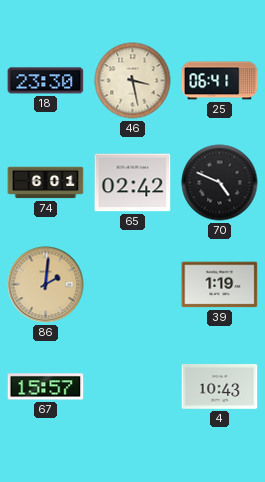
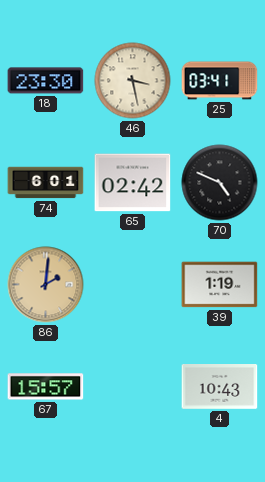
25: 06:41 -> 03:41 (220, 81)
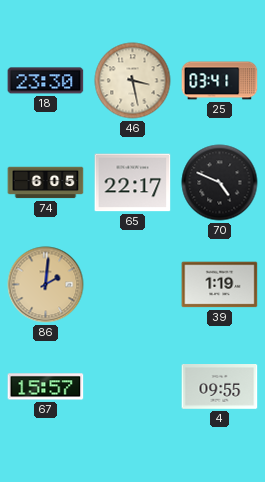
74: 6:01 -> 6:05 (46, 183)
65: 02:42 -> 22:17 (133, 183)
4: 10:43 -> 09:55 (220, 387)
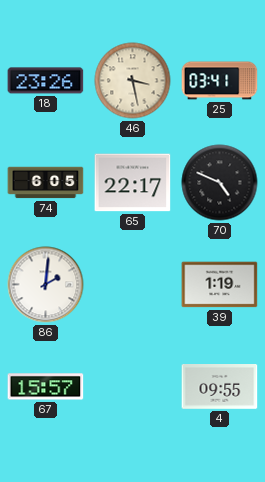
18: 23:30 -> 23:26 (46, 81)
86 dial: champagne -> white (46, 285)
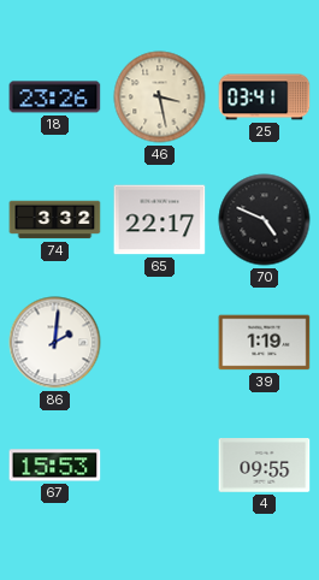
74: 6:05 -> 3:32 (55, 220)
67: 15:57 -> 15:53 (55, 466)
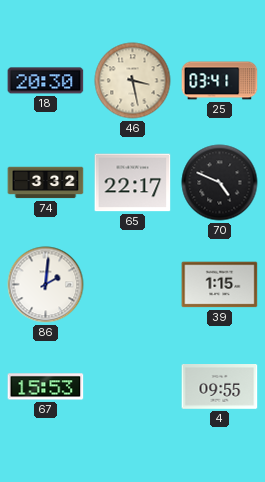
18: 23:26 -> 20:30 (46, 81)
39: 1:19 -> 1:15 (220, 285)
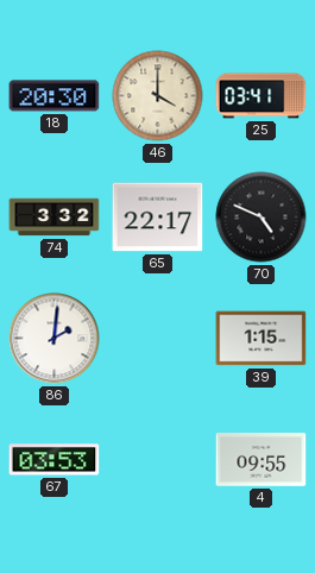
46: 3:28 -> 4:00 (158, 96)
67: 15:53 -> 03:53 (55, 460)
